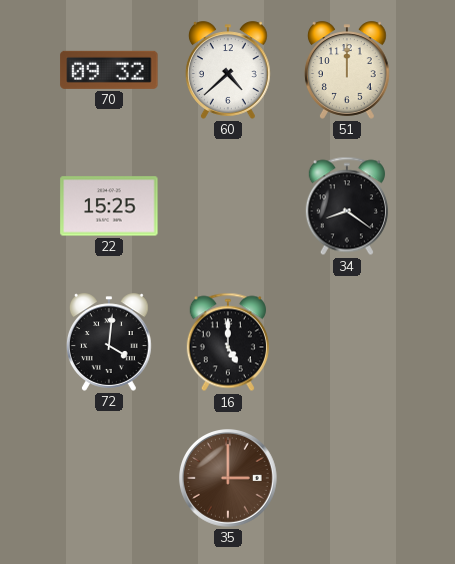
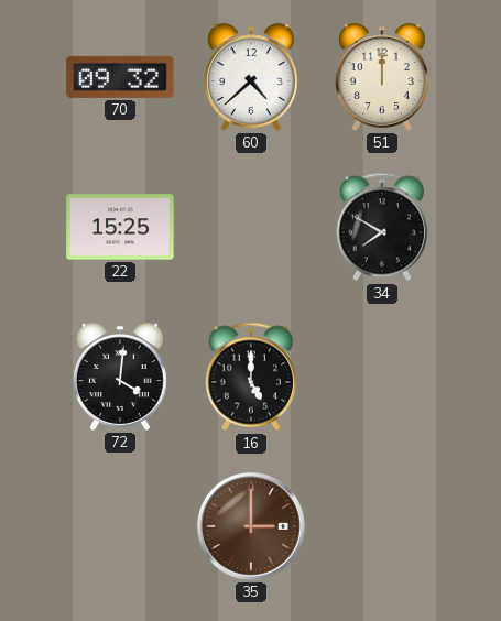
34: 8:21 -> 7:50 (382, 227)
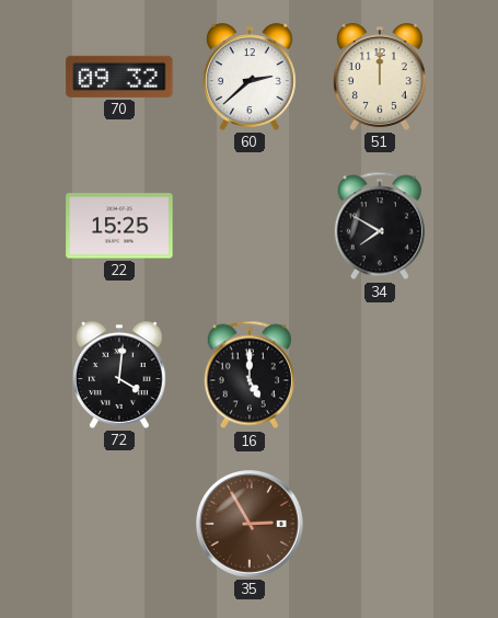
60: 4:38 -> 2:38 (250, 77)
35: 3:00 -> 2:55 (251, 525)
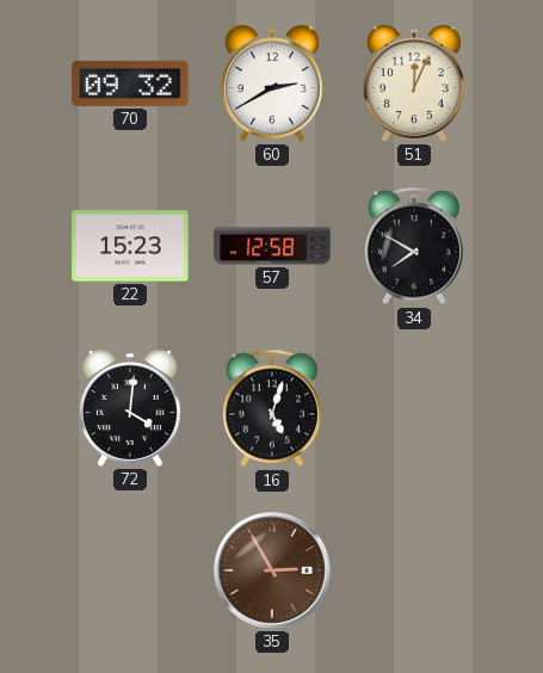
60: 2:38 -> 2:40 (272, 84)
51: 12:00 -> 12:04 (414, 84)
22: 15:25 -> 15:23 (130, 246)
57: none -> 12:58 (272, 246)
16: 5:00 -> 5:03 (272, 408)
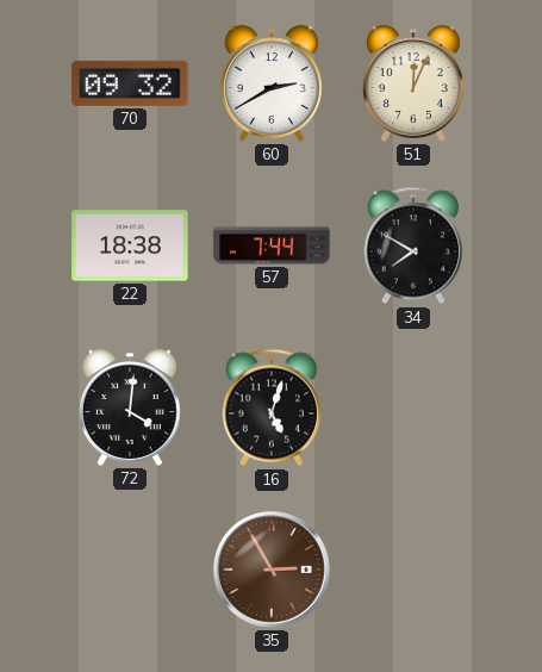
22: 15:23 -> 18:38 (130, 245)
57: 12:58 -> 7:44 (272, 245)
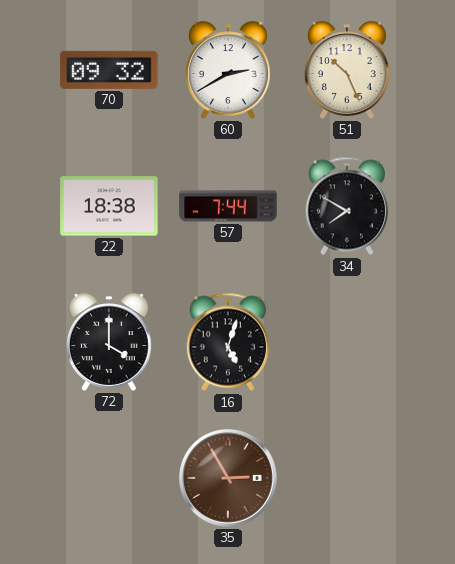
51: 12:04 -> 10:26 (347, 70)
72: 4:01 -> 4:00 (109, 342)
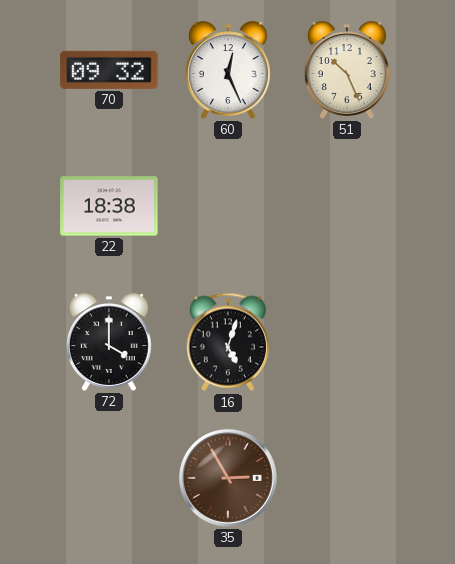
60: 2:40 -> 12:26 (228, 70)
57: 7:44 -> none (228, 206)
34: 7:50 -> none (347, 206)
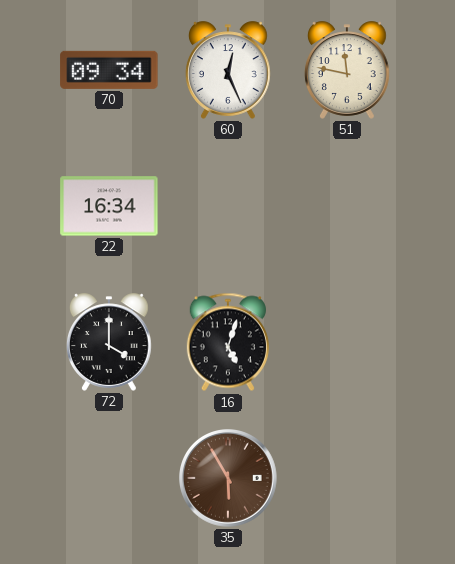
70: 09:32 -> 09:34 (109, 70)
51: 10:26 -> 11:47 (347, 70)
22: 18:38 -> 16:34 (109, 206)
35: 2:55 -> 5:55 (229, 479)
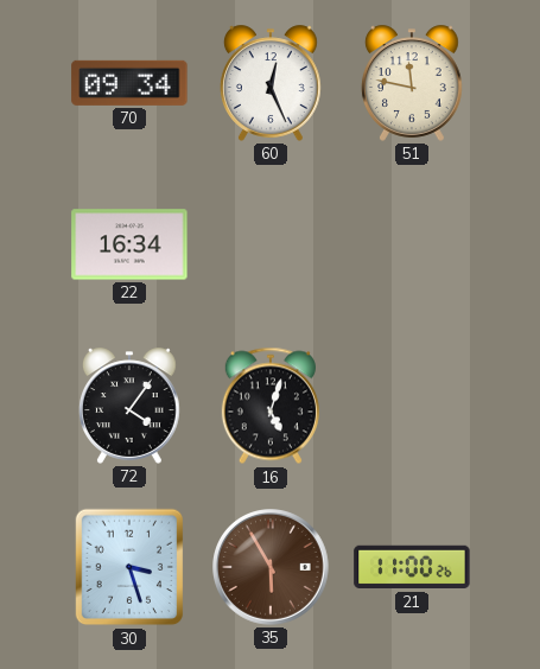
72: 4:00 -> 4:06 (129, 406)
30: none -> 3:27 (129, 567)
21: none -> 11:00 (412, 567)
